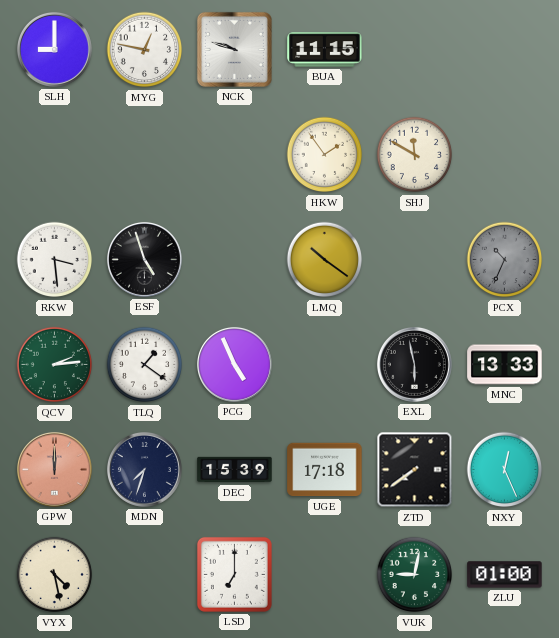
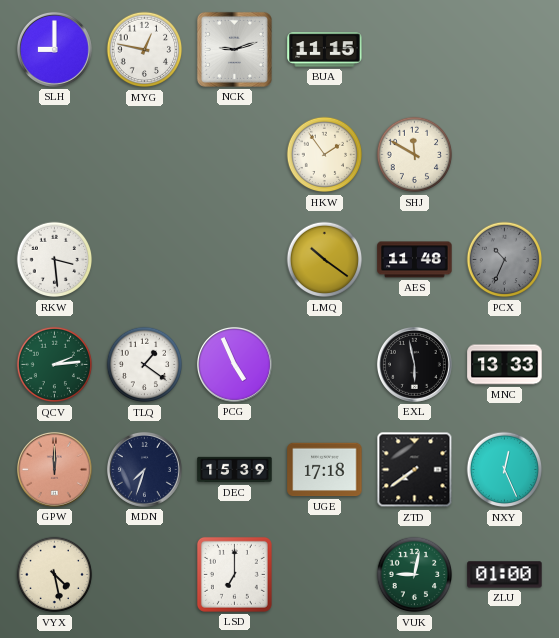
NCK: 9:48 -> 9:12 (234, 49)
ESF: 4:57 -> none (144, 259)
AES: none -> 11:48 (415, 260)
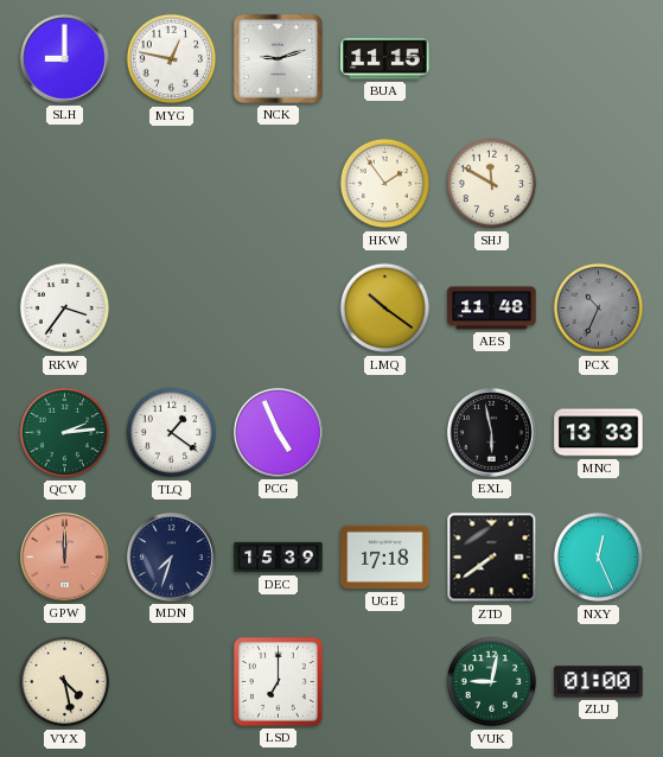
RKW: 3:29 -> 3:36 (65, 308)
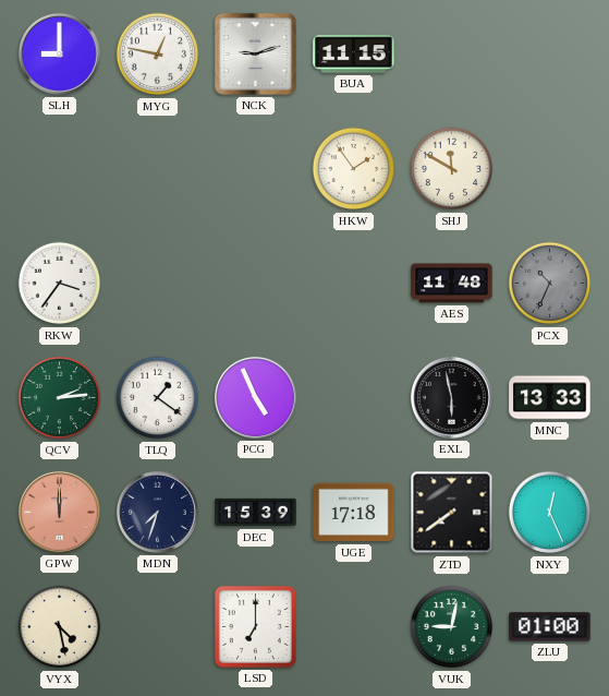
LMQ: 10:21 -> none (385, 308)
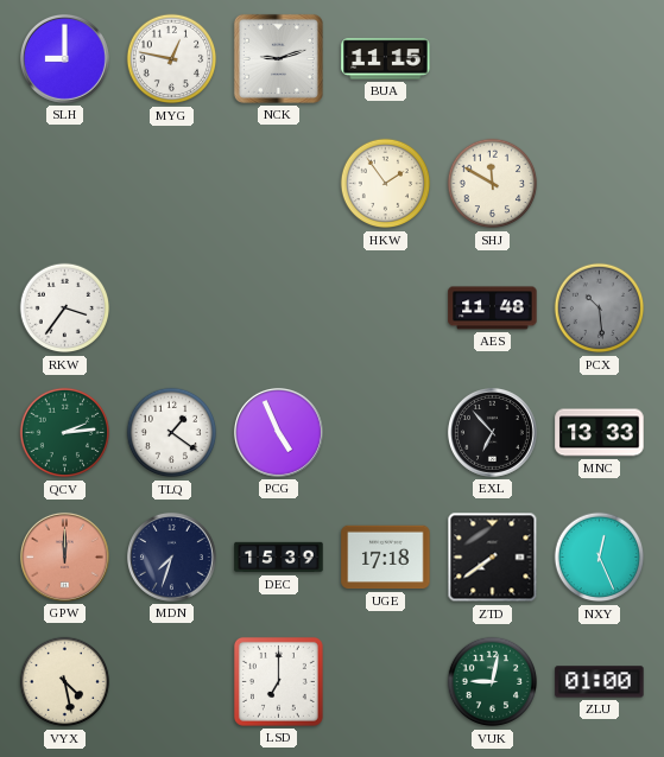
PCX: 10:34 -> 10:29 (600, 308)
EXL: 5:58 -> 6:53 (492, 432)
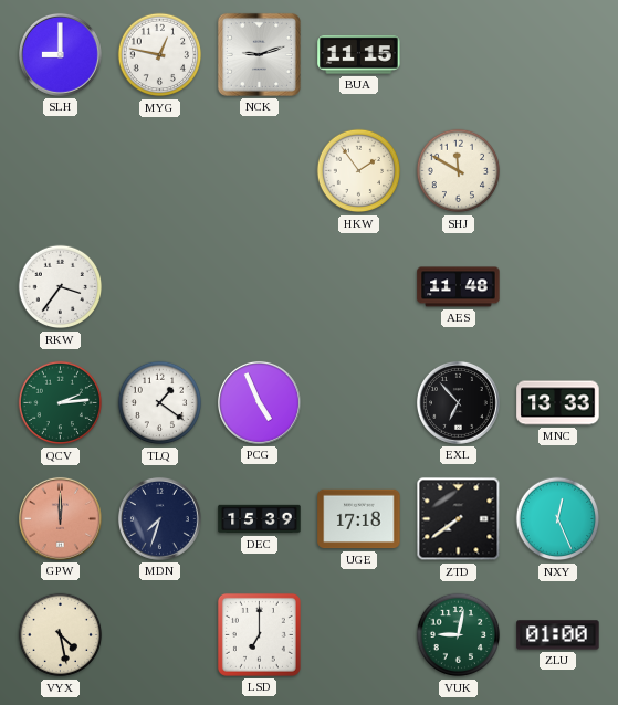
PCX: 10:29 -> none (600, 308)
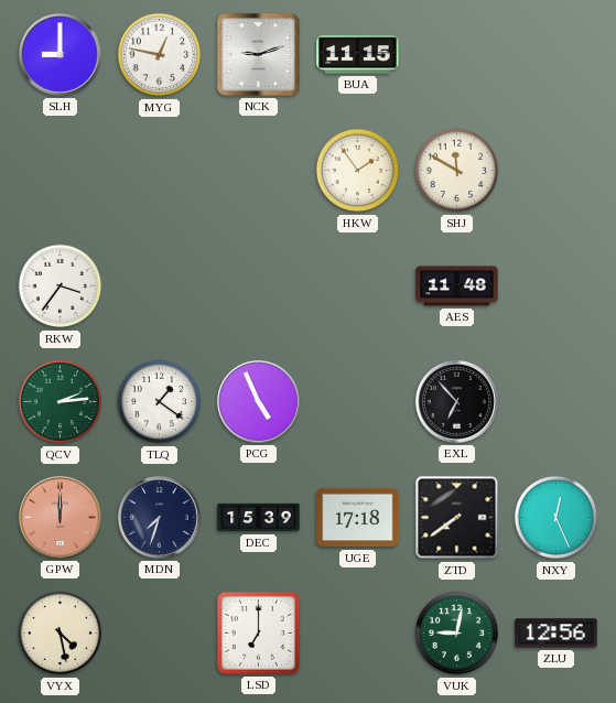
MNC: 13:33 -> none (558, 403)
ZLU: 01:00 -> 12:56 (556, 634)
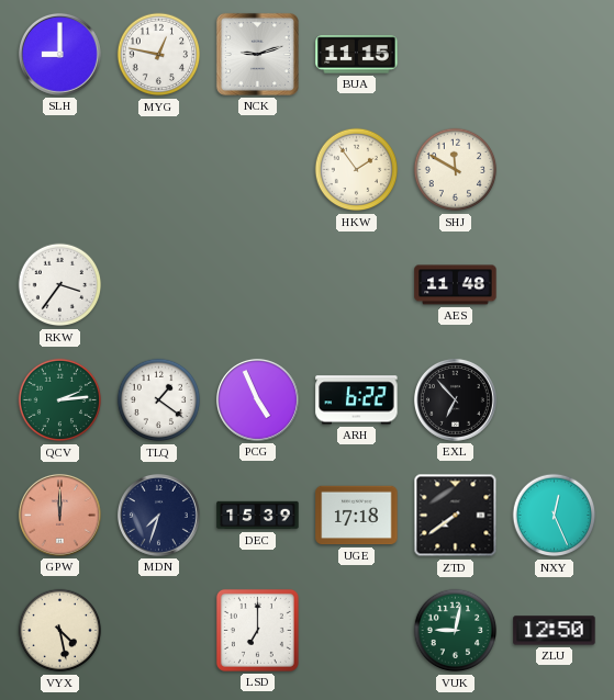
ARH: none -> 6:22 (357, 400)
ZLU: 12:56 -> 12:50 (555, 631)
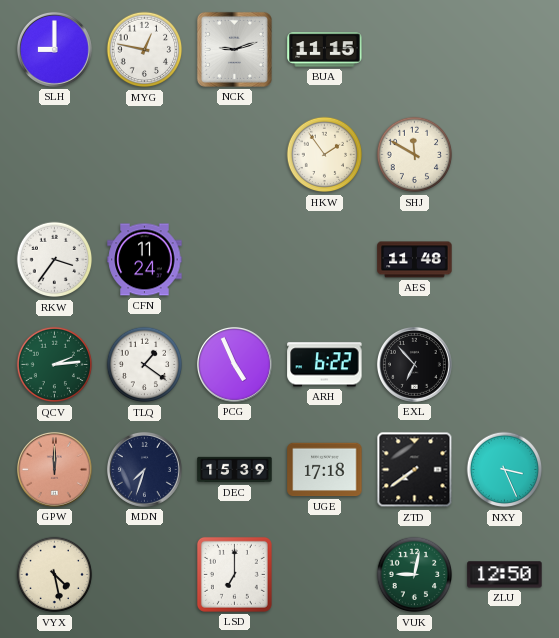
CFN: none -> 11:24 (145, 260)
NXY: 12:26 -> 3:26 (505, 470)
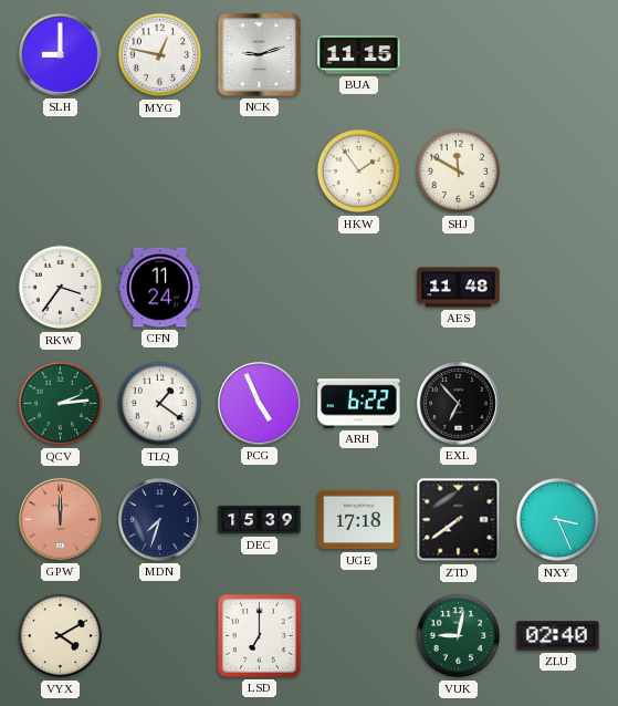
VYX: 4:28 -> 4:10 (61, 636)
ZLU: 12:50 -> 02:40 (558, 636)
